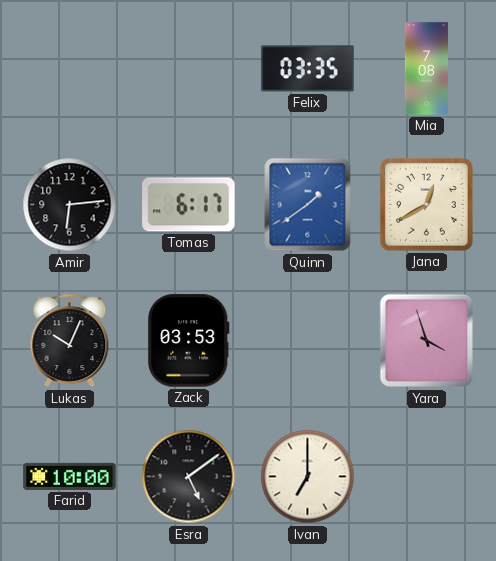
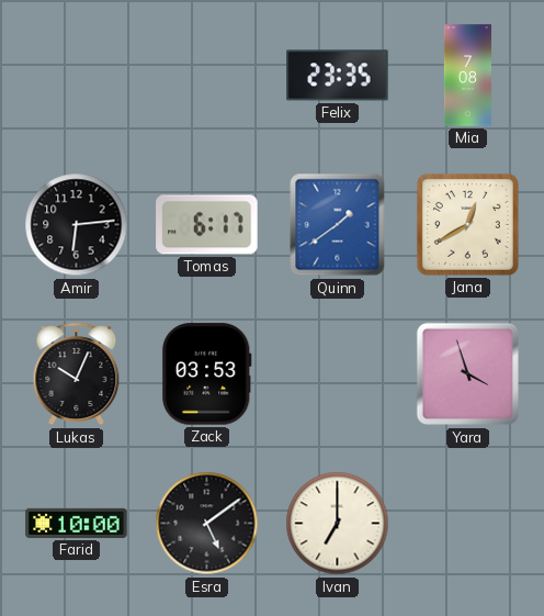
Felix: 03:35 -> 23:35 (338, 76)
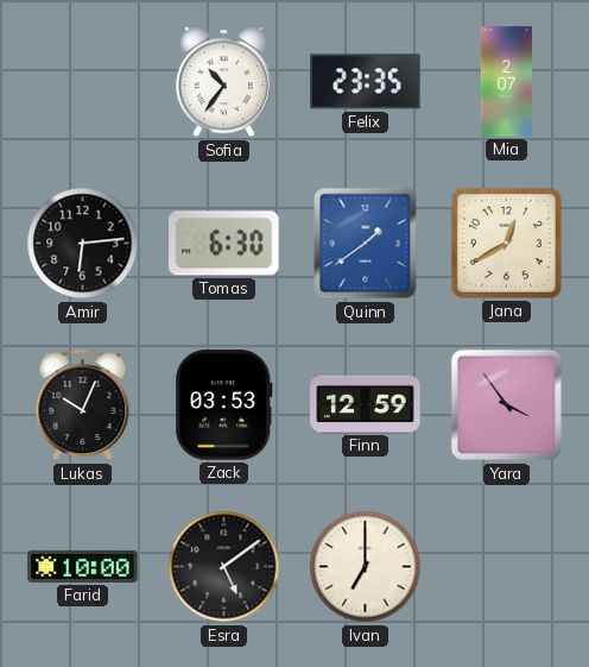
Sofia: none -> 10:36 (223, 82)
Mia: 7:08 -> 2:07 (506, 82)
Tomas: 6:17 -> 6:30 (224, 244)
Finn: none -> 12:59 (366, 404)
Yara: 3:57 -> 3:54 (507, 405)
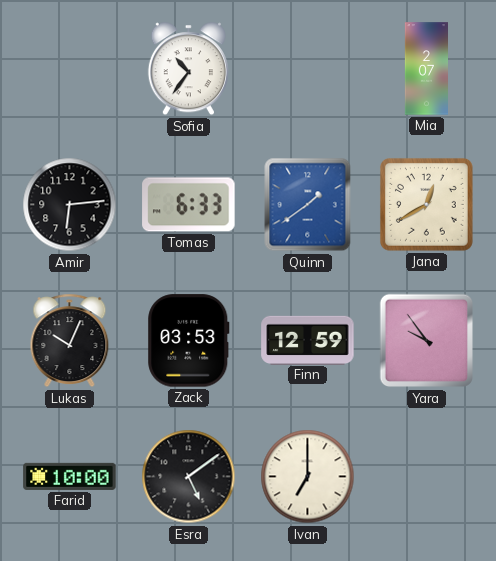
Felix: 23:35 -> none (366, 82)
Tomas: 6:30 -> 6:33 (189, 205)
Yara: 3:54 -> 9:54 (427, 341)
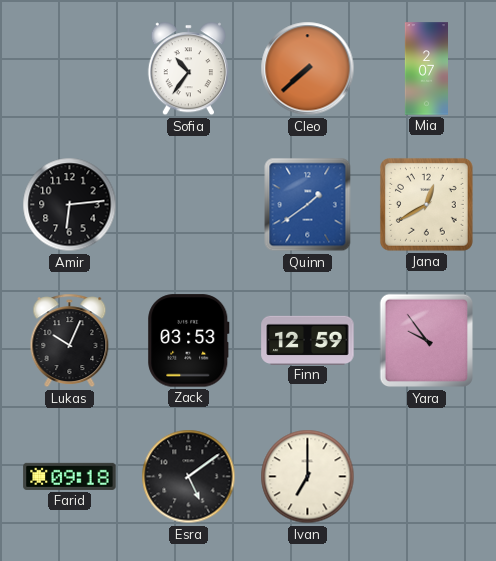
Cleo: none -> 7:38 (308, 69)
Tomas: 6:33 -> none (189, 205)
Farid: 10:00 -> 09:18 (70, 476)
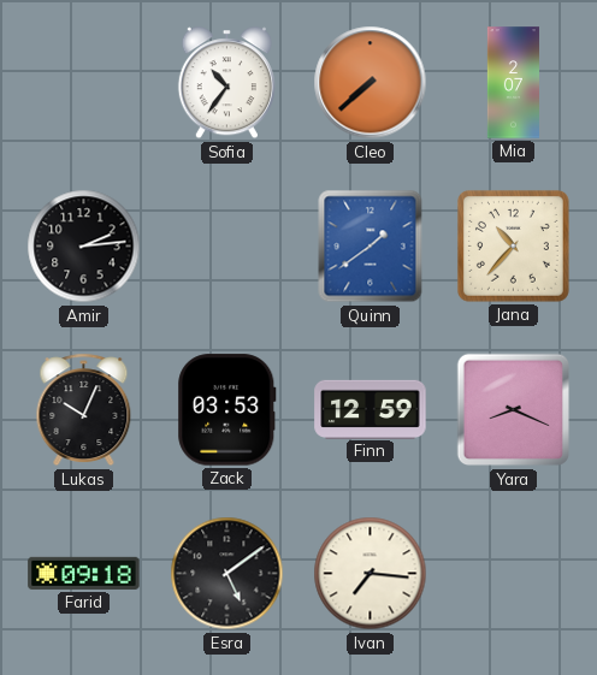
Amir: 6:14 -> 2:14 (84, 247)
Jana: 12:40 -> 10:37 (513, 245)
Yara: 9:54 -> 8:19 (514, 410)
Ivan: 7:00 -> 7:16 (371, 574)
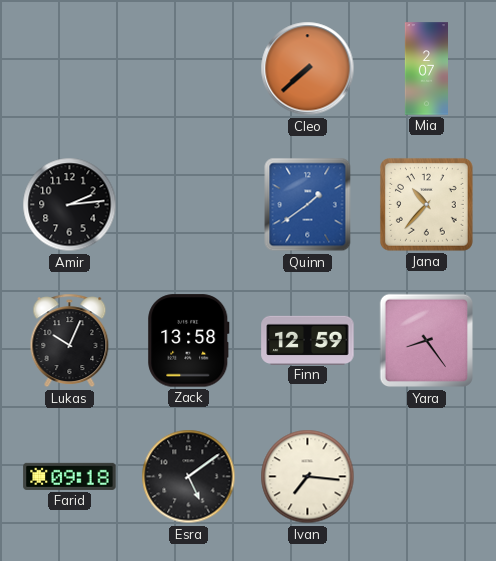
Sofia: 10:36 -> none (226, 83)
Zack: 03:53 -> 13:58 (189, 341)
Yara: 8:19 -> 8:24 (427, 341)
